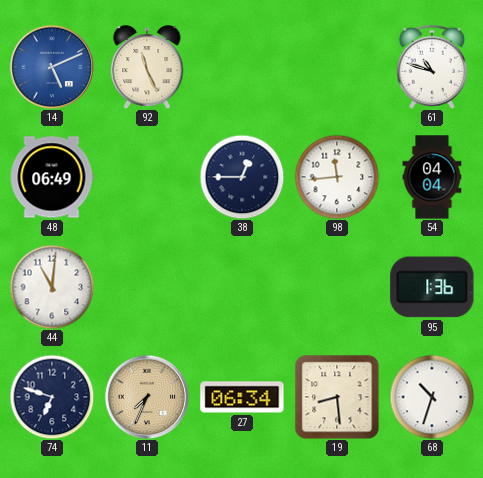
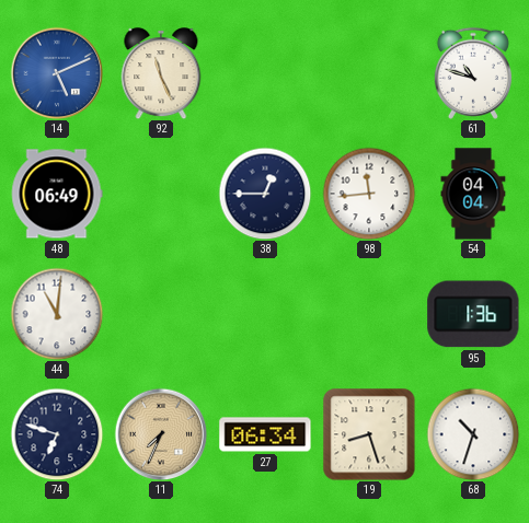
19: 8:29 -> 8:27 (369, 434)
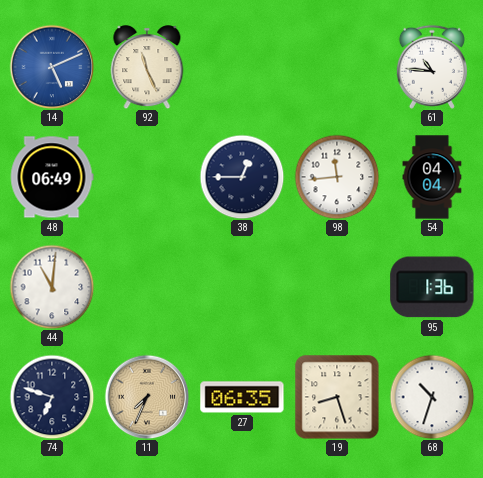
61: 10:48 -> 10:46 (432, 67)
27: 06:34 -> 06:35 (242, 397)
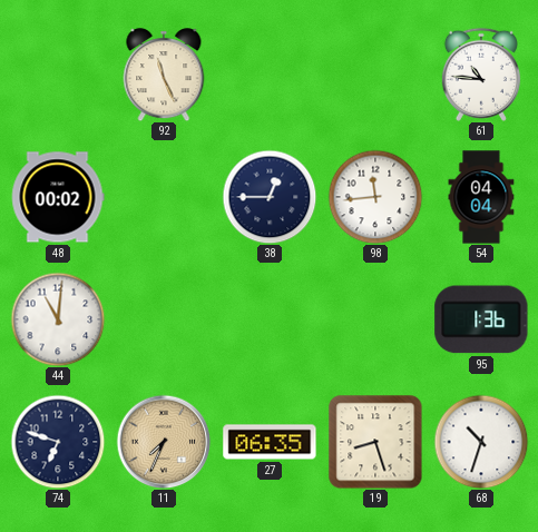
14: 5:11 -> none (52, 67)
48: 06:49 -> 00:02 (58, 197)
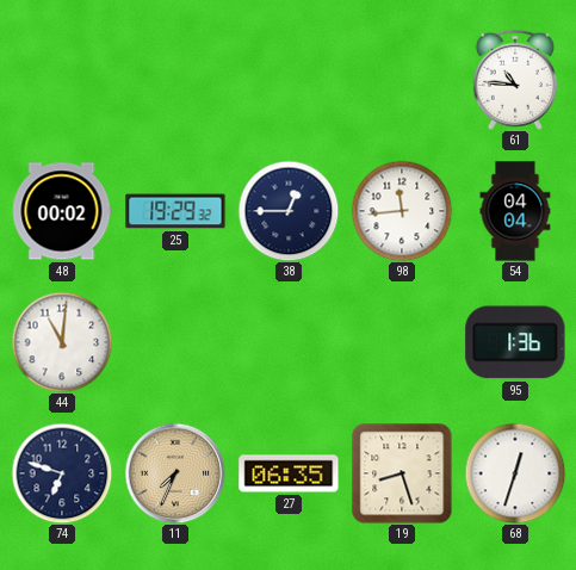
92: 11:26 -> none (164, 75)
25: none -> 19:29 (175, 211)
68: 10:33 -> 12:33 (515, 473)
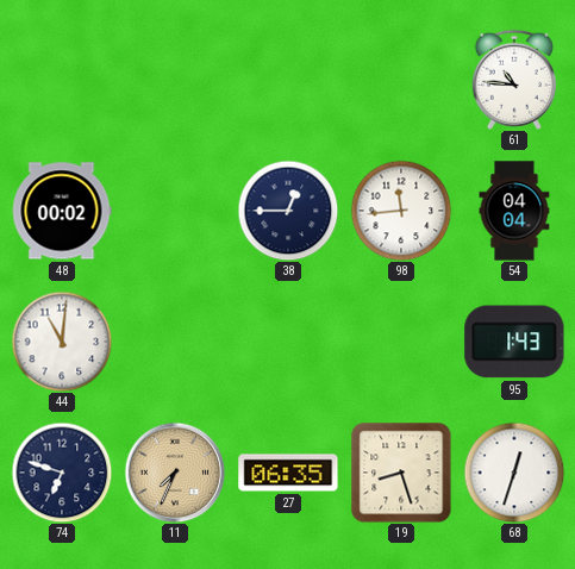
25: 19:29 -> none (175, 211)
95: 1:36 -> 1:43 (514, 342)
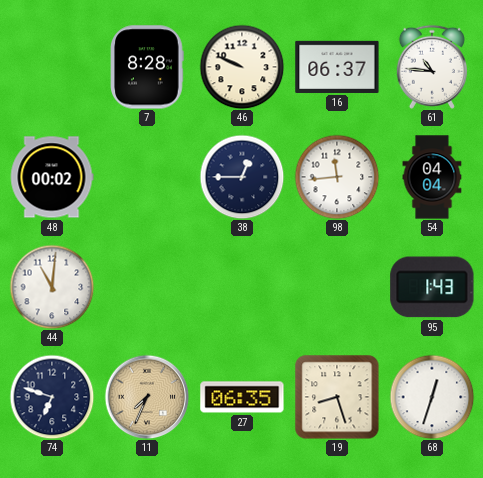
7: none -> 8:28 (147, 67)
46: none -> 9:49 (242, 67)
16: none -> 06:37 (337, 67)
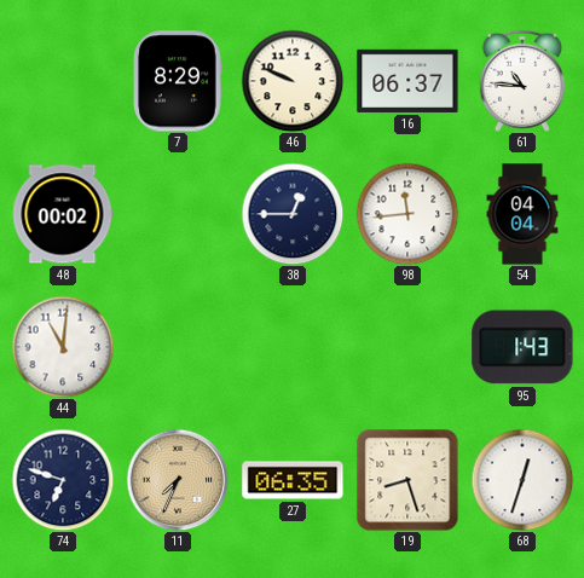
7: 8:28 -> 8:29 (178, 81)
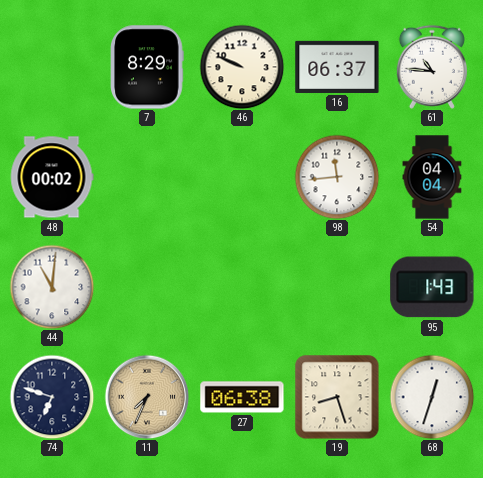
38: 12:45 -> none (293, 214)
27: 06:35 -> 06:38 (242, 397)
